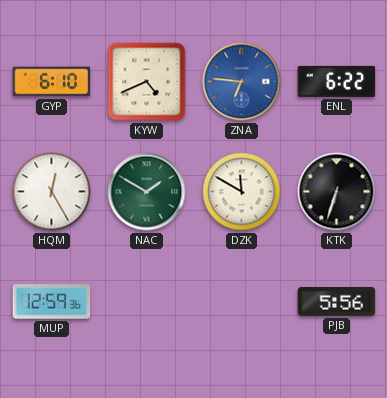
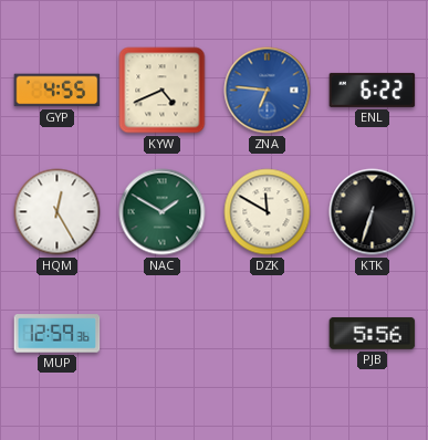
GYP: 6:10 -> 4:55 (58, 91)
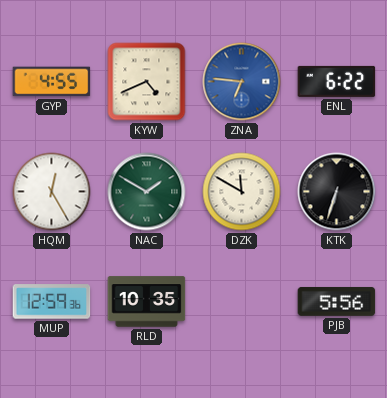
RLD: none -> 10:35 (147, 302)
